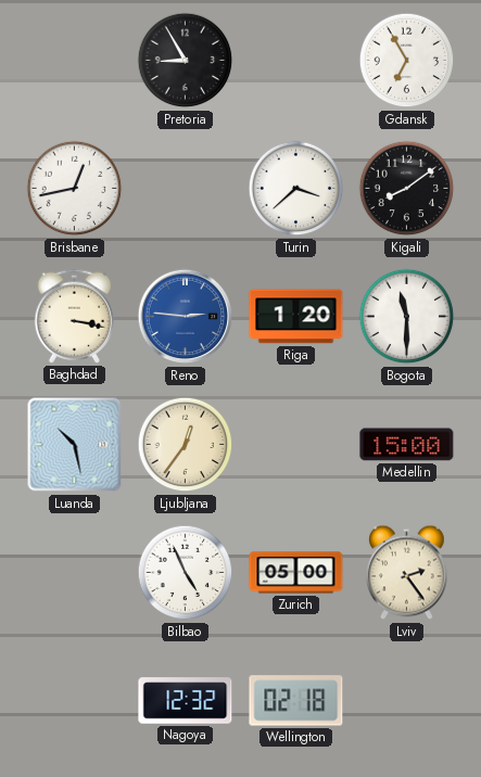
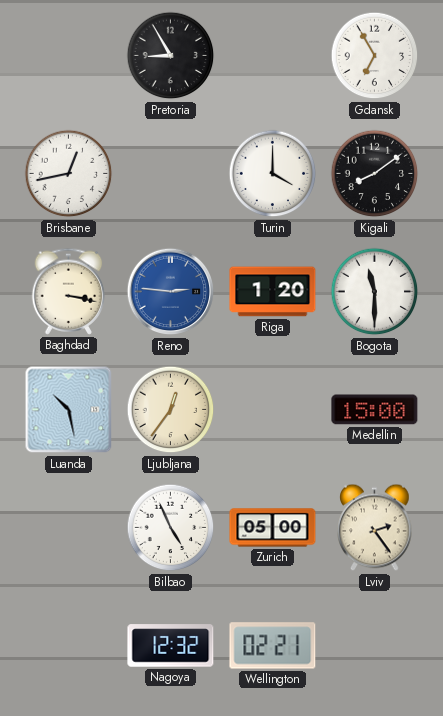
Turin: 3:38 -> 4:00 (273, 174)
Wellington: 02:18 -> 02:21 (273, 646)
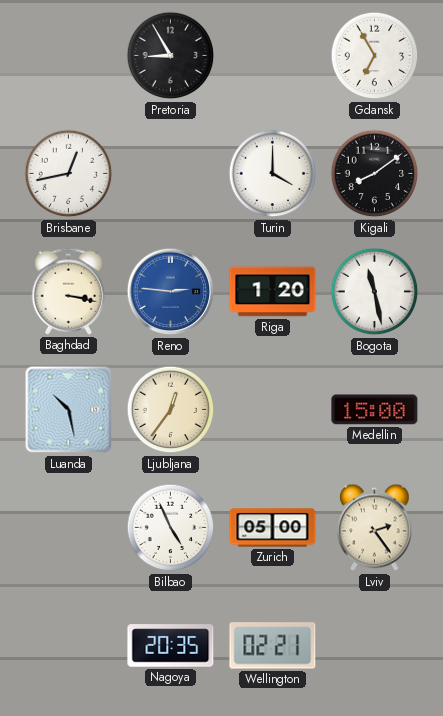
Bogota: 11:30 -> 11:28 (375, 292)
Nagoya: 12:32 -> 20:35 (171, 646)
